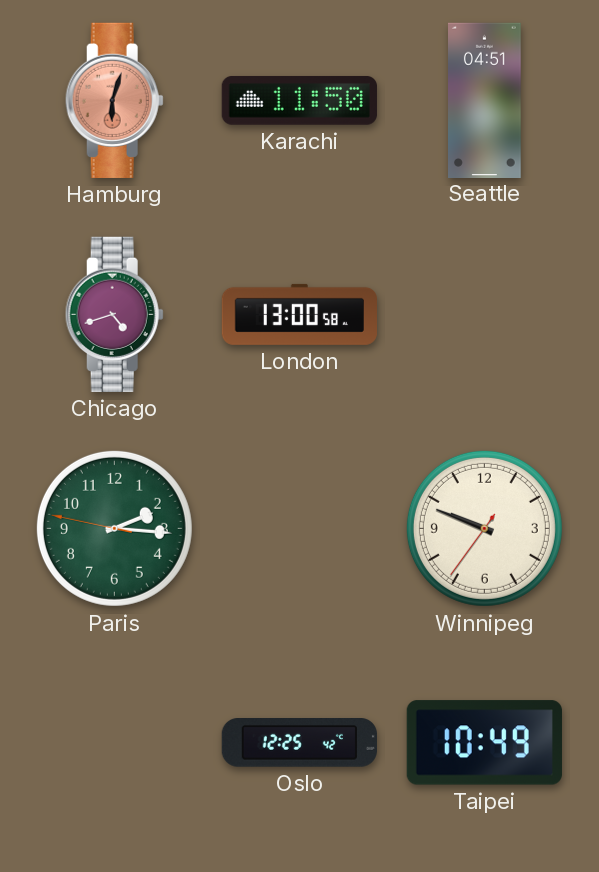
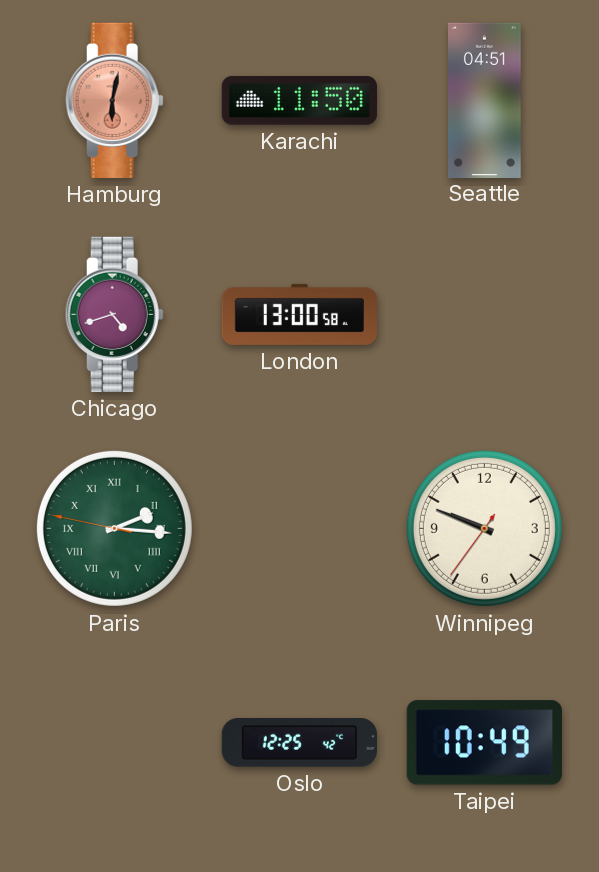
Hamburg: 6:03 -> 6:02 (114, 100)
Paris numerals: Arabic -> Roman (114, 528)
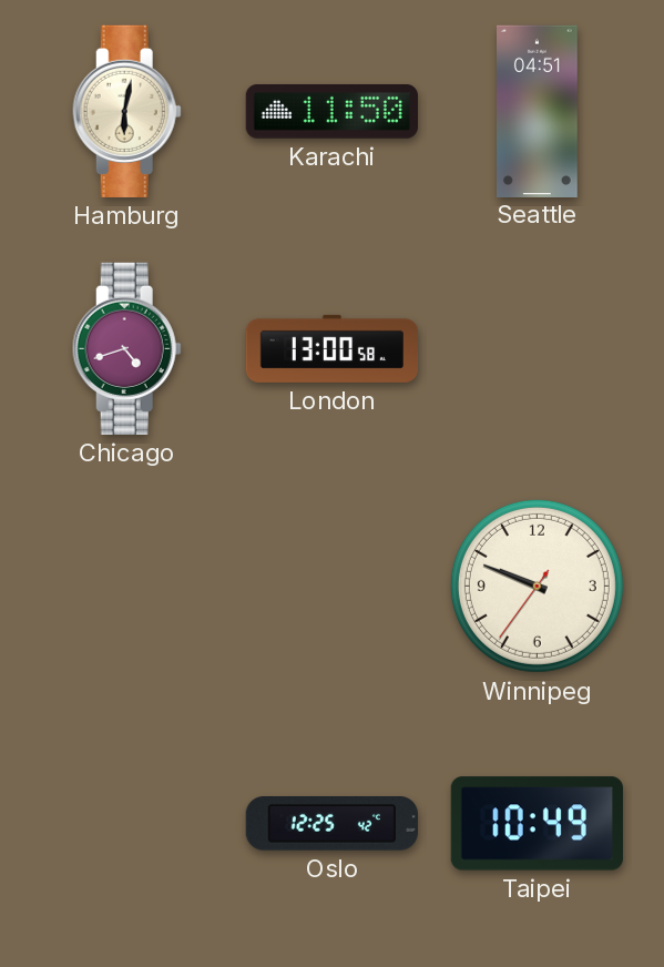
Hamburg dial: salmon -> cream (126, 111)
Paris: 2:15 -> none (114, 528)
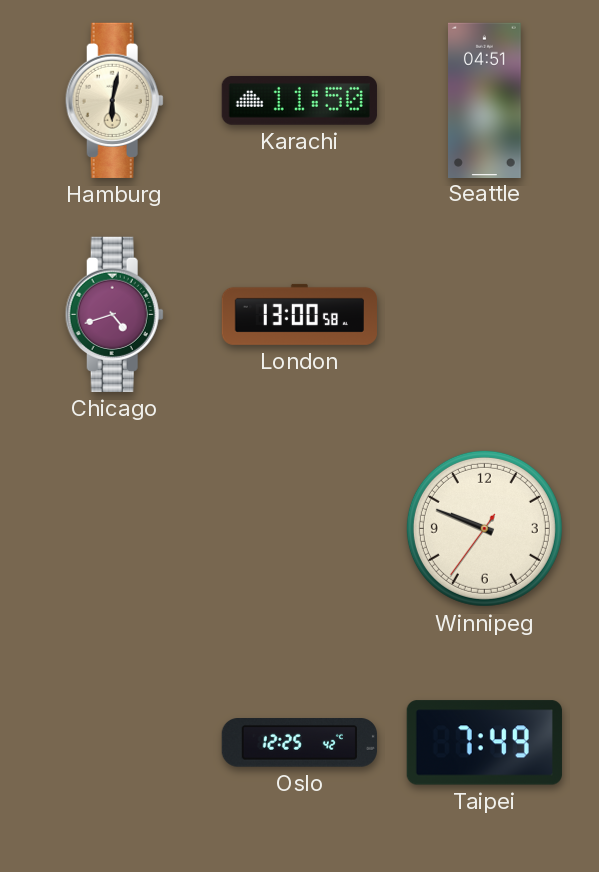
Taipei: 10:49 -> 7:49 (484, 743)
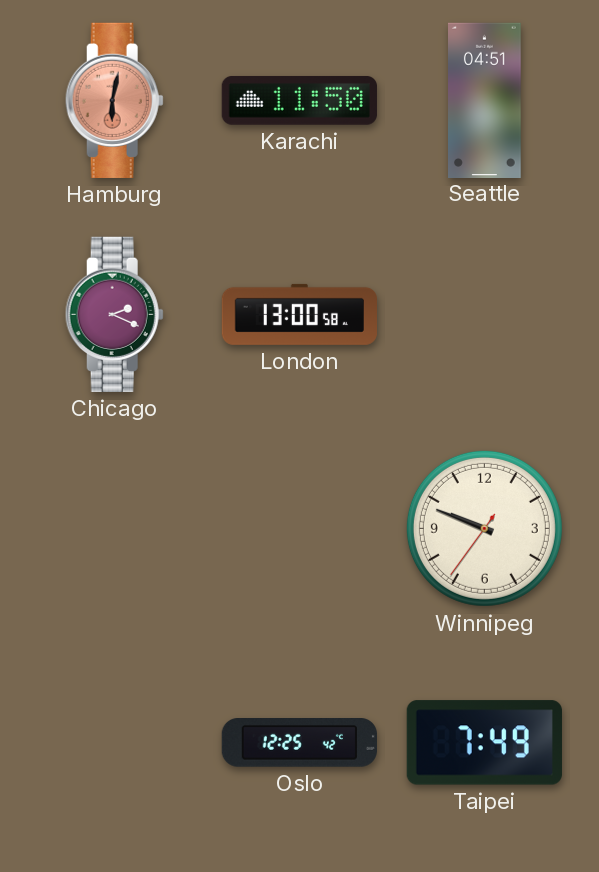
Hamburg dial: cream -> salmon (114, 100)
Chicago: 4:42 -> 2:19 (114, 314)
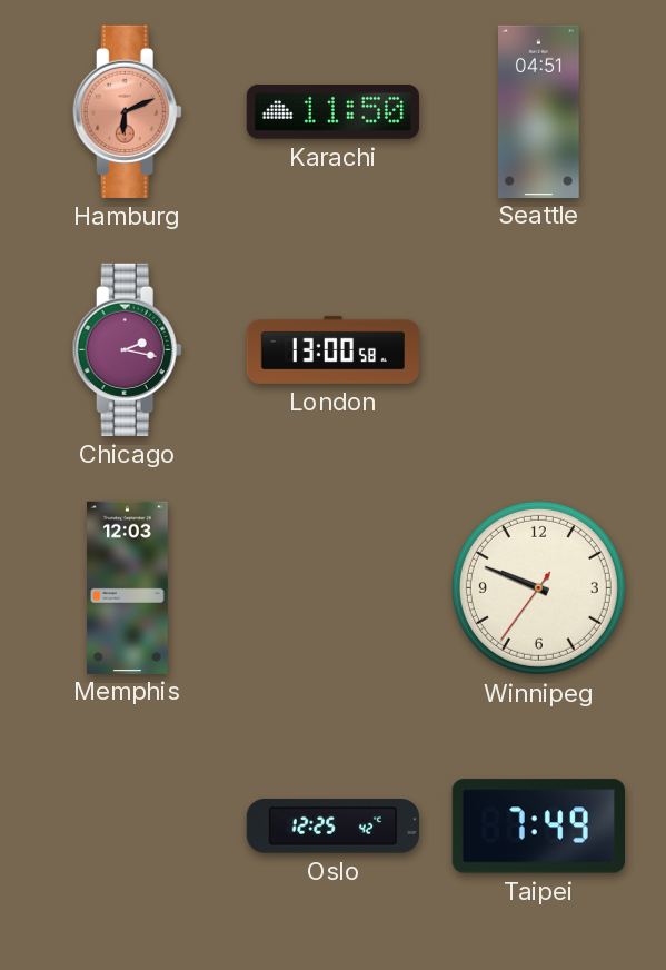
Hamburg: 6:02 -> 6:11 (127, 111)
Chicago: 2:19 -> 2:17 (127, 349)
Memphis: none -> 12:03 (128, 587)
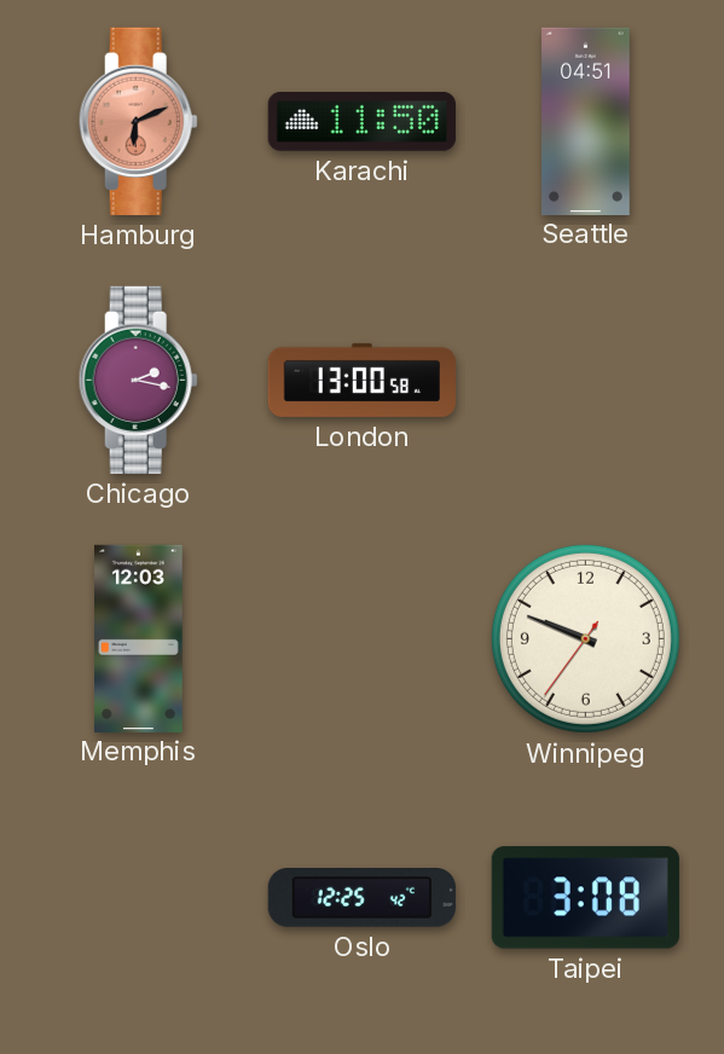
Taipei: 7:49 -> 3:08 (585, 898)
